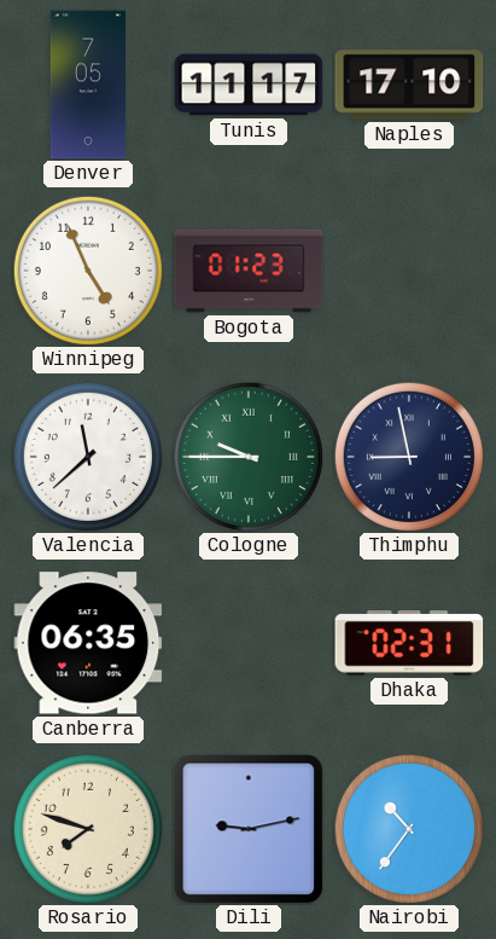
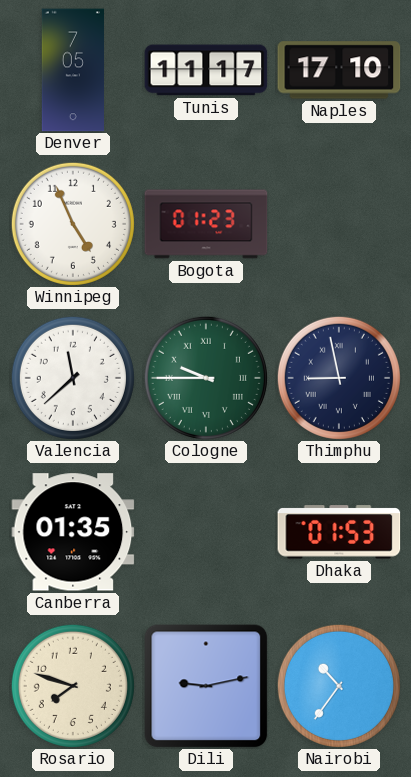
Canberra: 06:35 -> 01:35 (73, 532)
Dhaka: 02:31 -> 01:53 (339, 532)
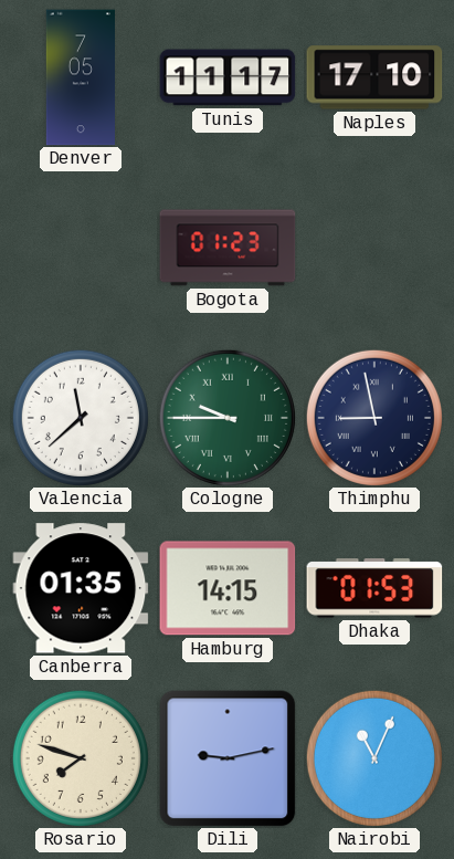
Winnipeg: 4:56 -> none (73, 224)
Hamburg: none -> 14:15 (228, 588)
Nairobi: 10:36 -> 11:04 (374, 758)
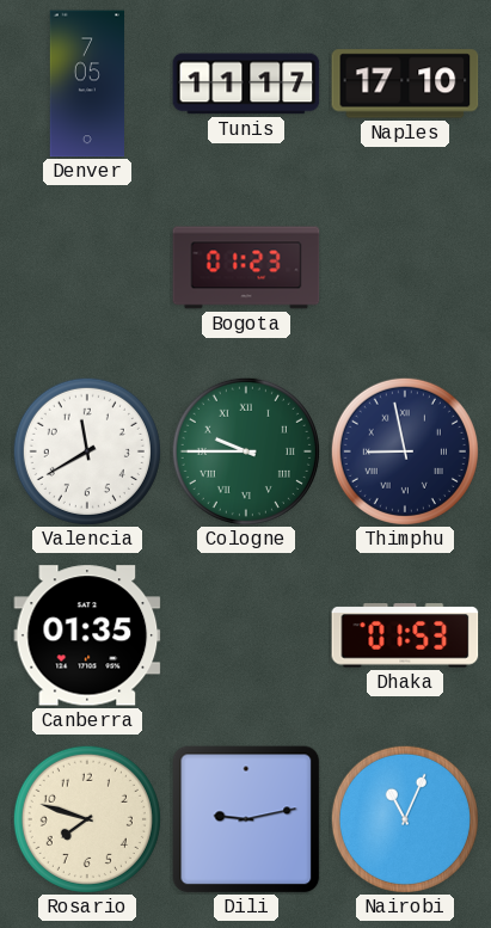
Valencia: 11:38 -> 11:40 (87, 451)
Hamburg: 14:15 -> none (228, 588)
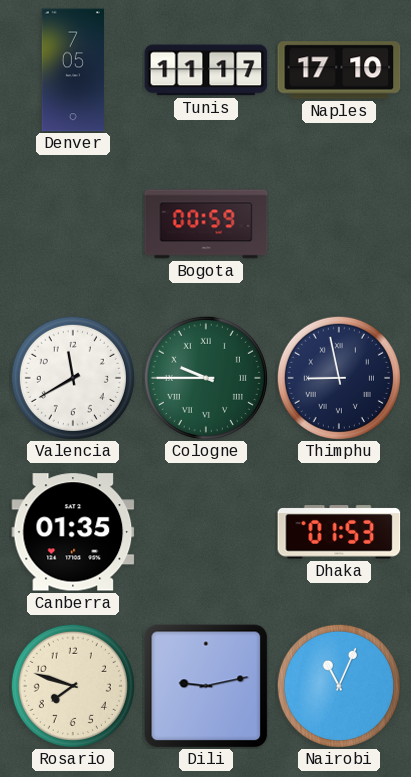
Bogota: 01:23 -> 00:59 (206, 224)
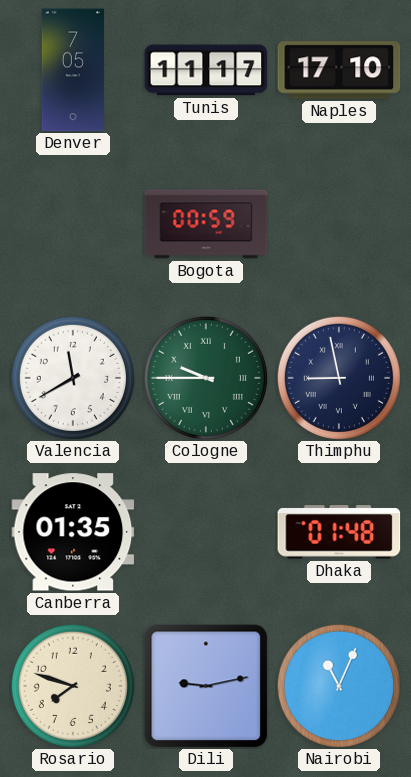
Dhaka: 01:53 -> 01:48 (339, 532)
